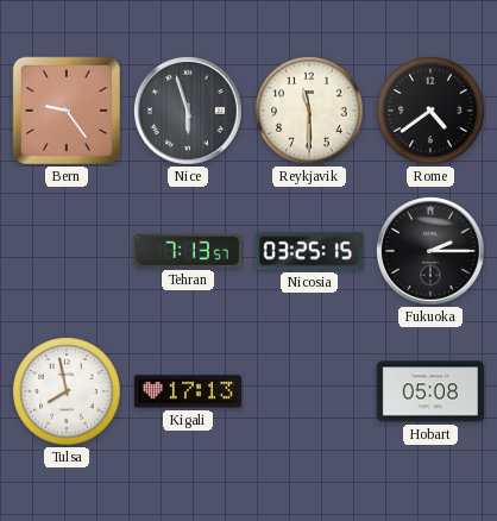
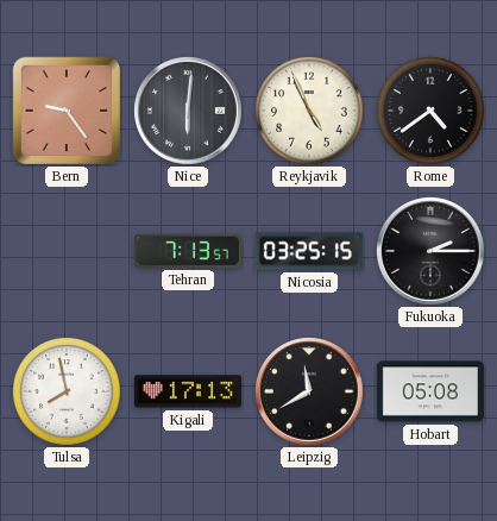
Nice: 5:57 -> 6:01 (189, 112)
Reykjavik: 11:30 -> 4:56 (309, 111)
Leipzig: none -> 11:40 (310, 393)
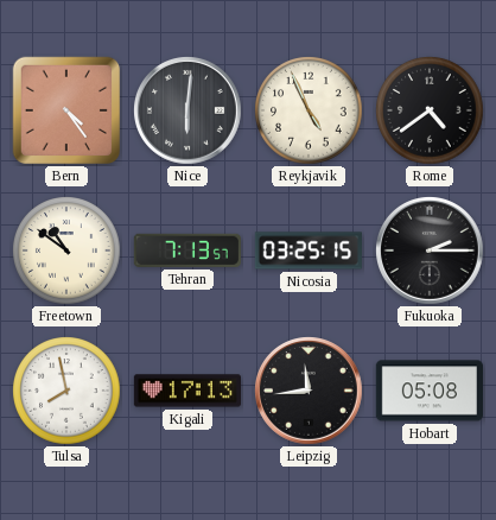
Bern: 9:24 -> 4:24 (66, 110)
Freetown: none -> 10:51 (66, 251)
Leipzig: 11:40 -> 11:44 (310, 392)
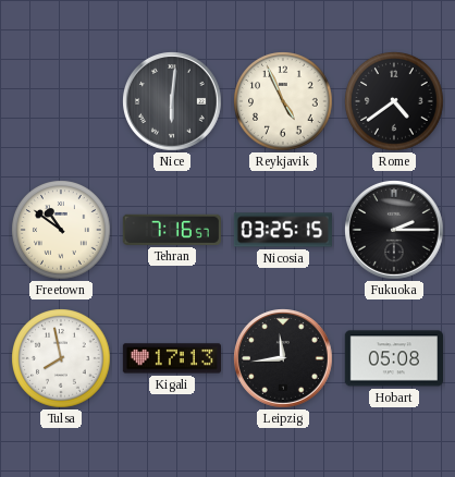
Bern: 4:24 -> none (66, 110)
Tehran: 7:13 -> 7:16 (172, 230)
